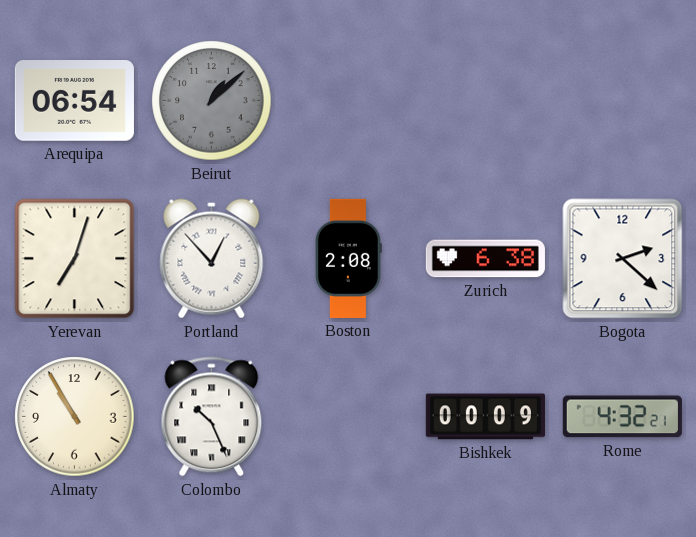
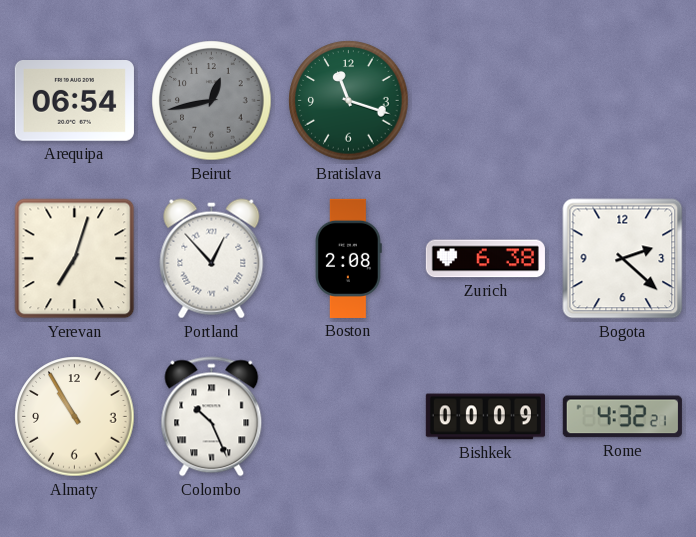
Beirut: 1:08 -> 12:43 (212, 101)
Bratislava: none -> 11:18 (349, 101)
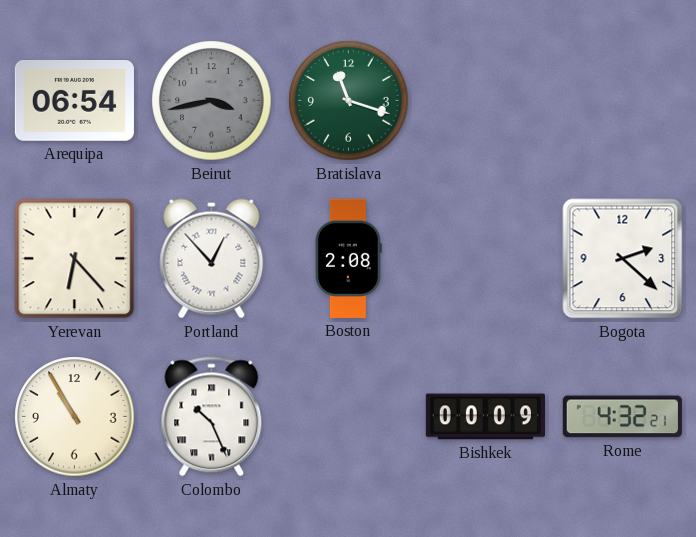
Beirut: 12:43 -> 3:43 (212, 101)
Yerevan: 7:03 -> 6:23 (75, 259)
Zurich: 6:38 -> none (485, 259)
